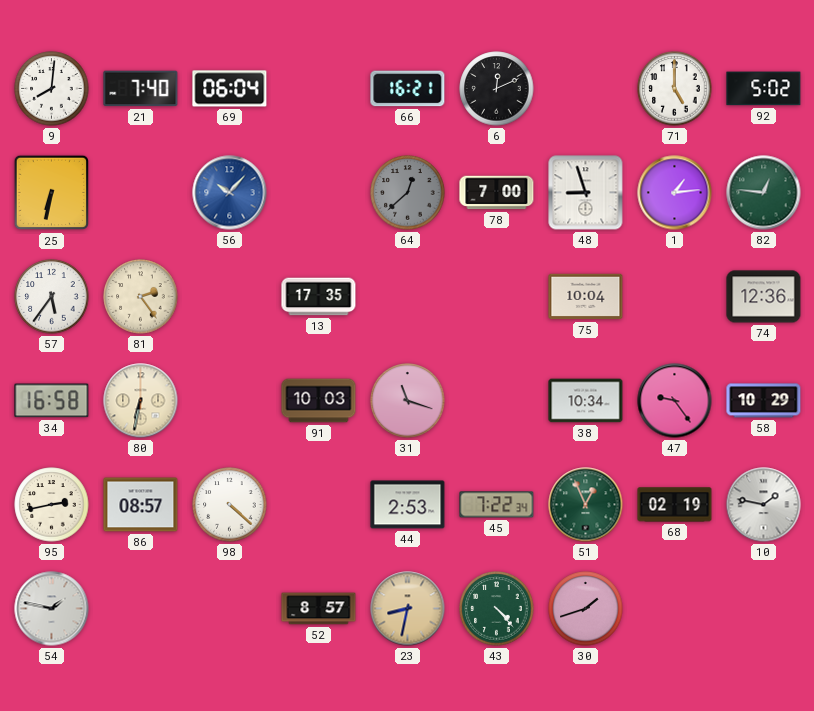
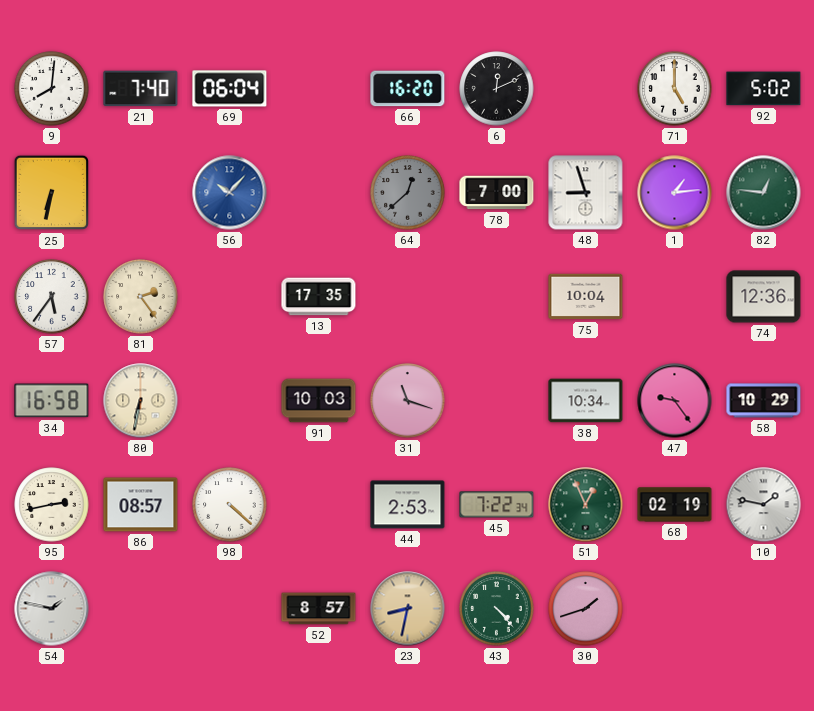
66: 16:21 -> 16:20 (408, 89)
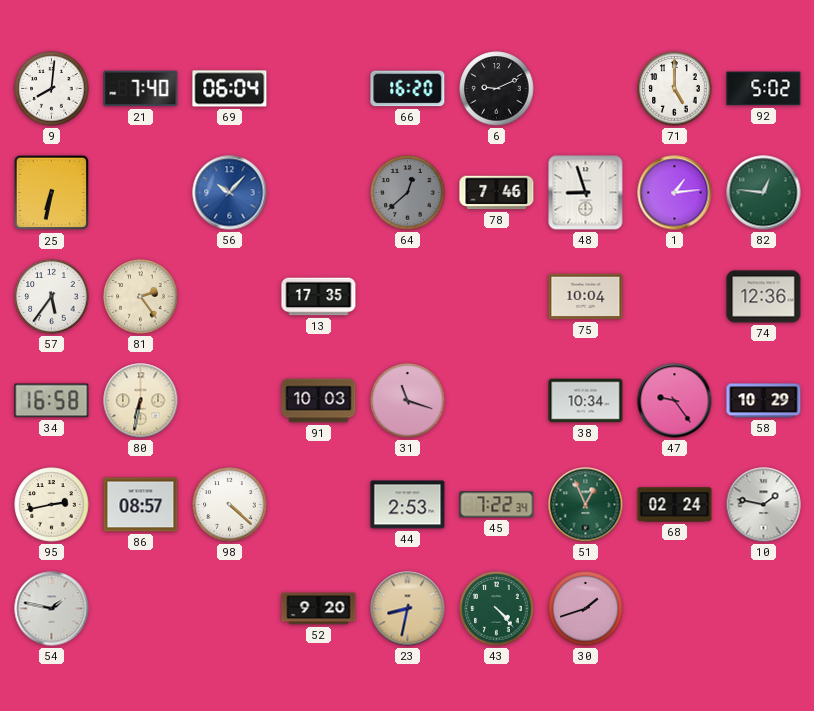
6: 12:11 -> 9:11 (497, 89)
78: 7:00 -> 7:46 (497, 193)
68: 02:19 -> 02:24 (675, 505)
52: 8:57 -> 9:20 (319, 609)
